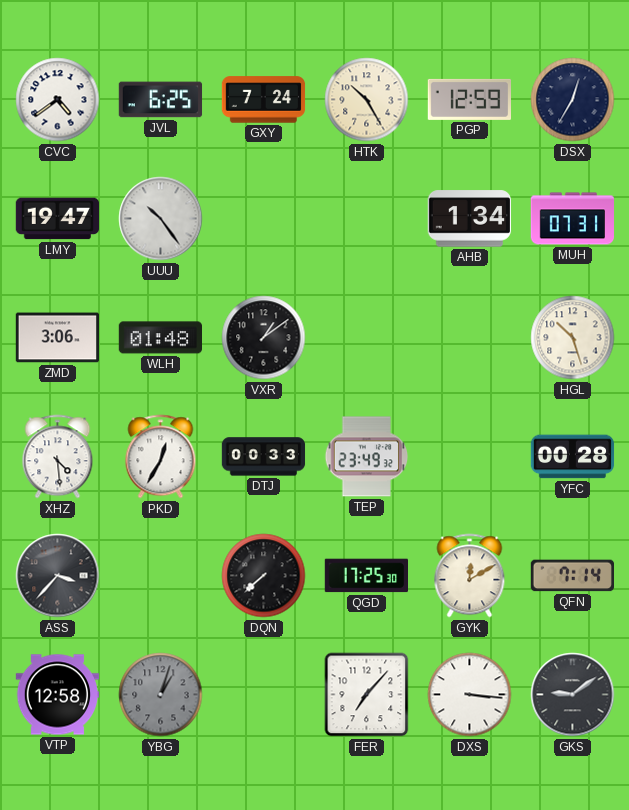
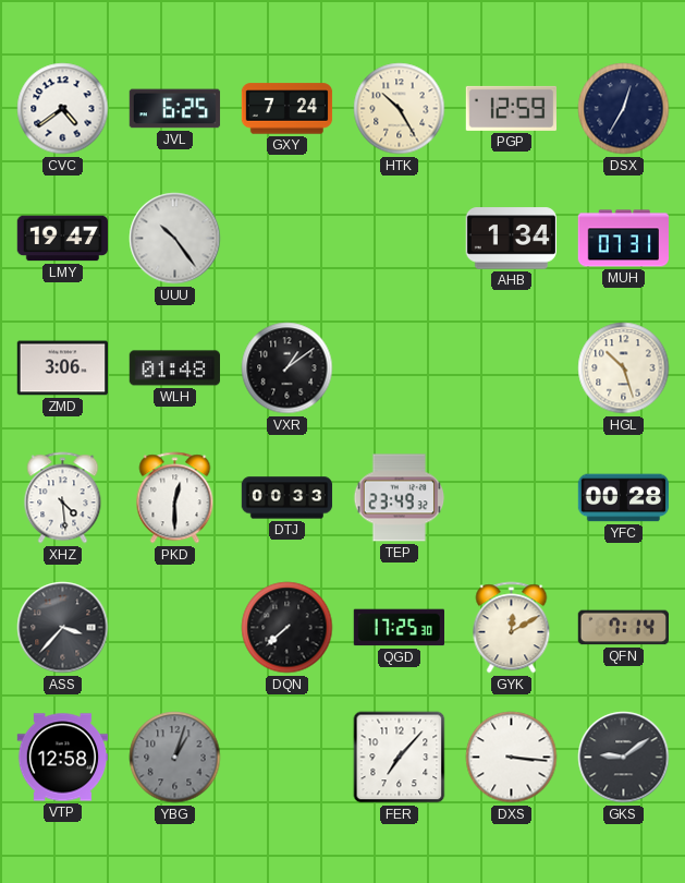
PKD: 12:35 -> 12:30 (175, 498)
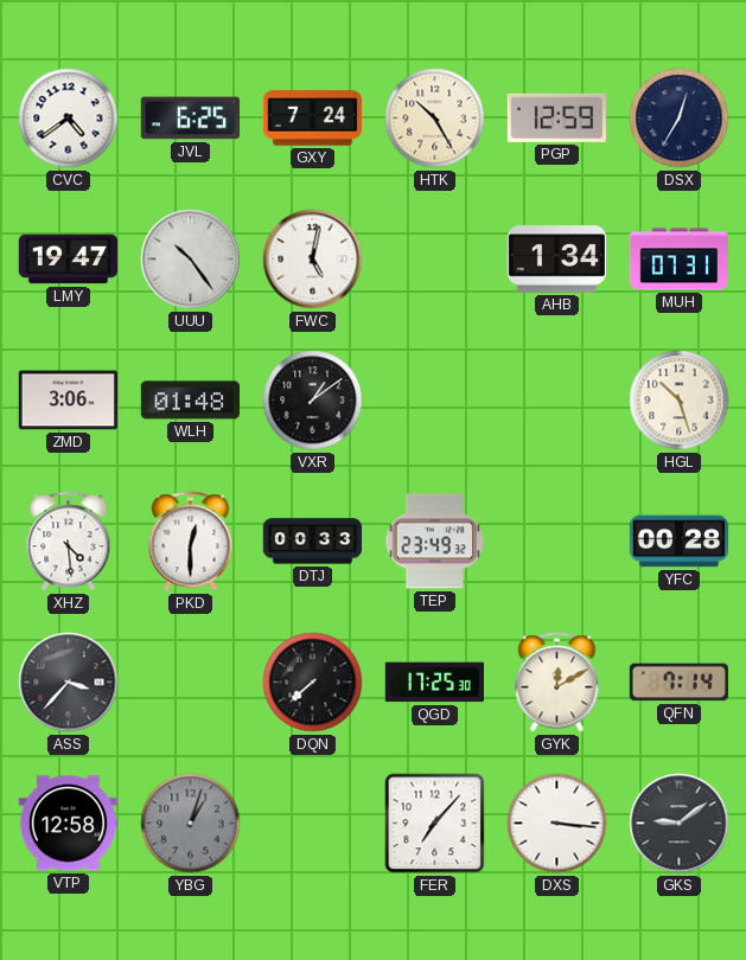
FWC: none -> 5:02 (313, 260)
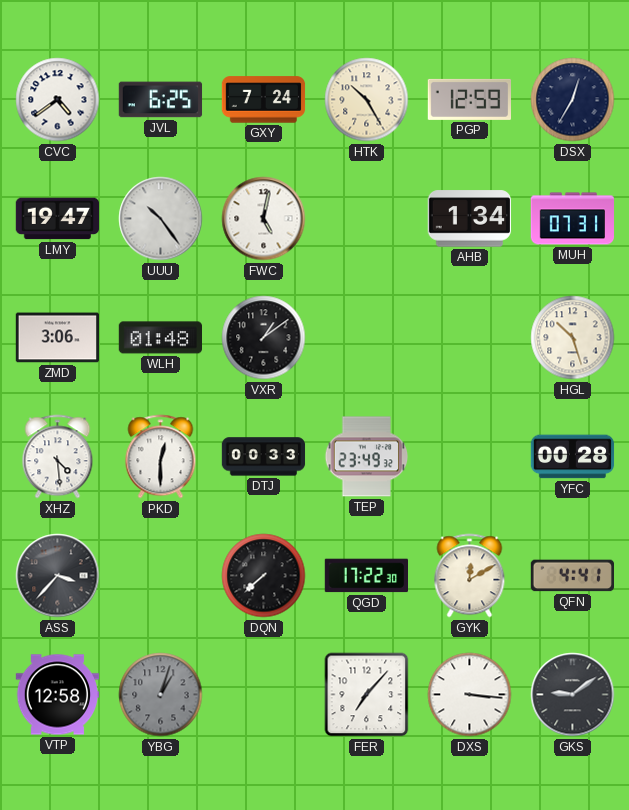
QGD: 17:25 -> 17:22 (366, 576)
QFN: 7:14 -> 4:41 (572, 576)
